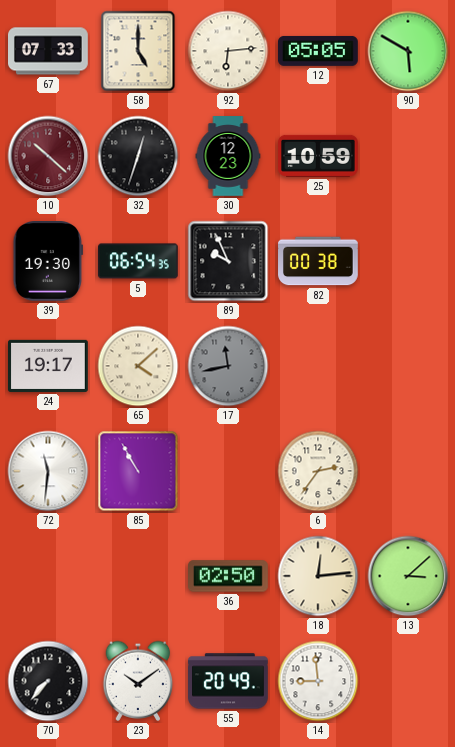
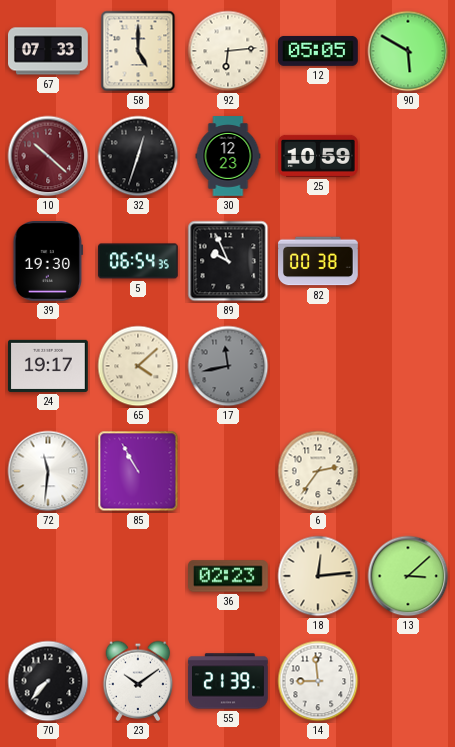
36: 02:50 -> 02:23 (228, 576)
55: 20:49 -> 21:39 (228, 681)
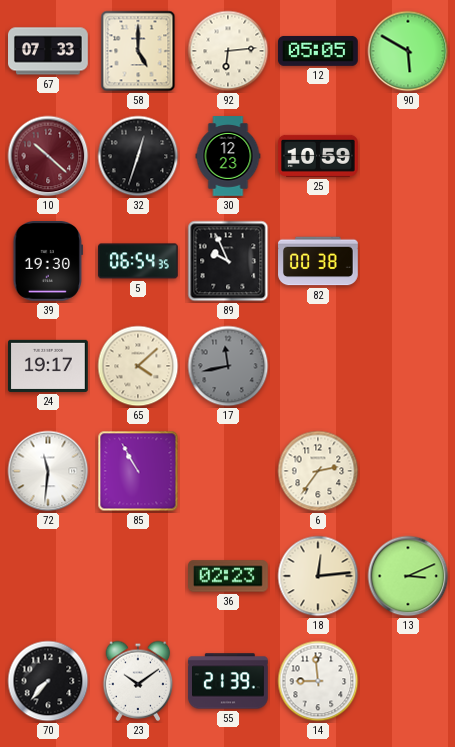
13: 3:08 -> 3:11 (408, 576)
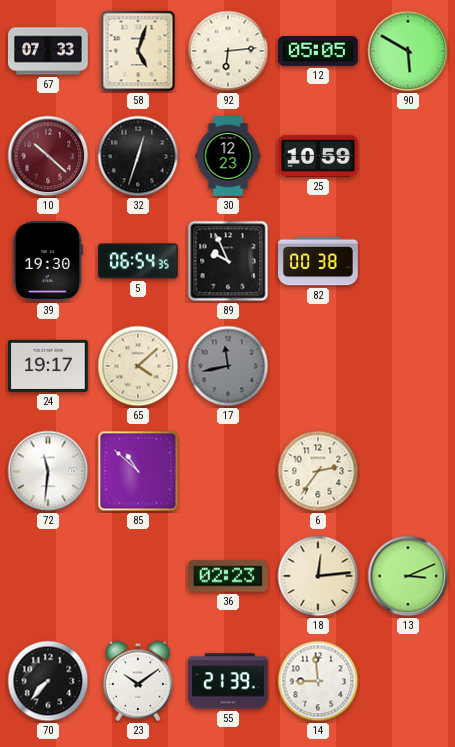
58: 5:00 -> 5:03 (138, 51)
85: 10:55 -> 10:52 (138, 471)
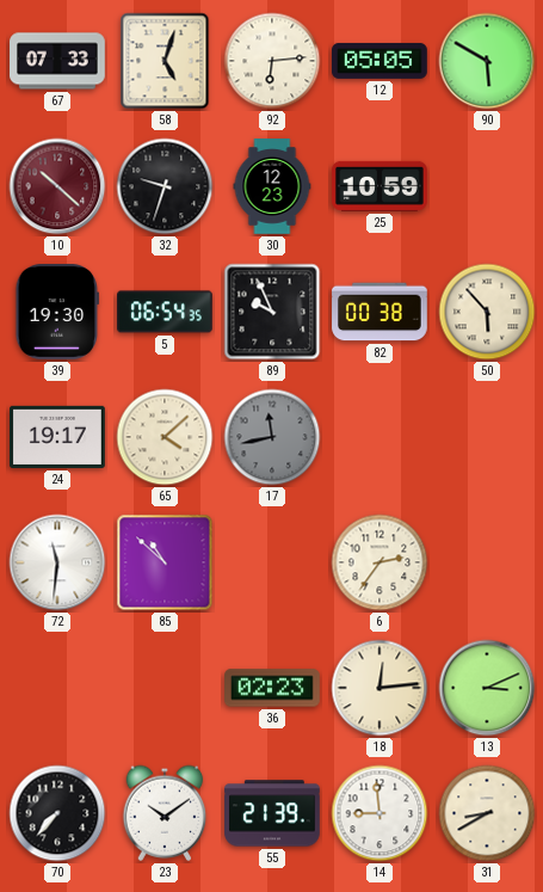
32: 12:33 -> 9:33 (165, 186)
50: none -> 5:53 (487, 312)
31: none -> 8:40 (487, 813)
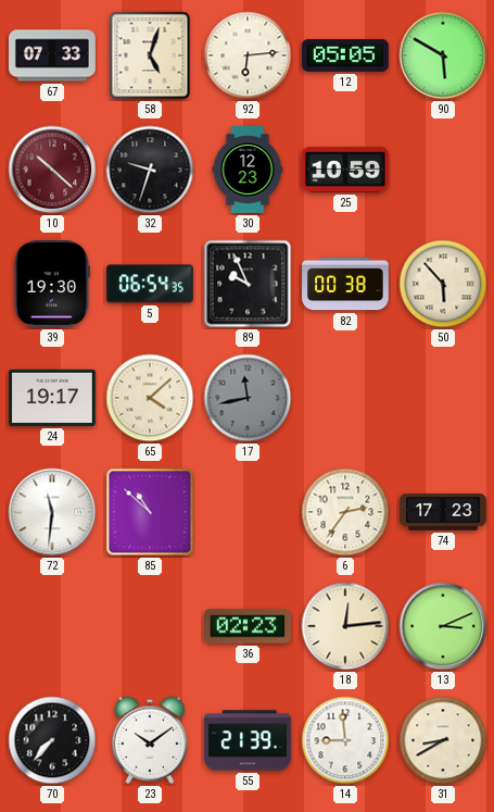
74: none -> 17:23 (443, 512)
